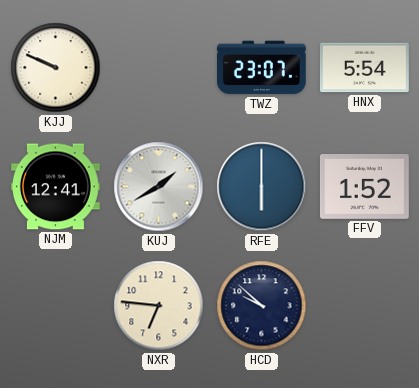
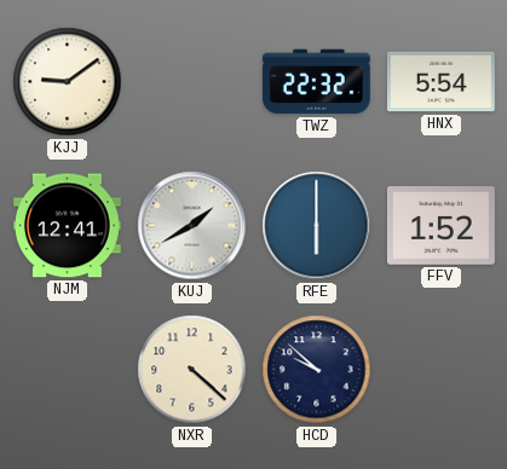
KJJ: 9:49 -> 9:09 (68, 82)
TWZ: 23:07 -> 22:32 (316, 82)
NXR: 6:46 -> 4:22 (192, 370)
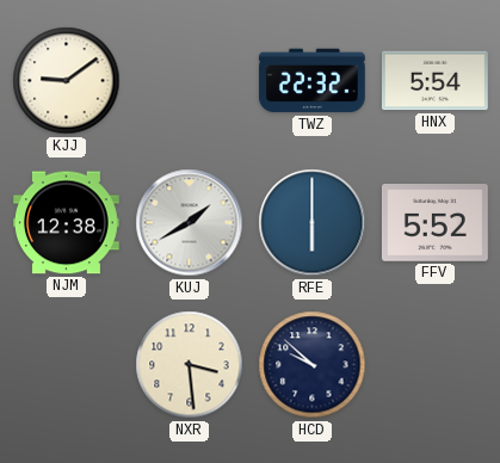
NJM: 12:41 -> 12:38 (67, 223)
FFV: 1:52 -> 5:52 (434, 223)
NXR: 4:22 -> 3:29 (190, 365)
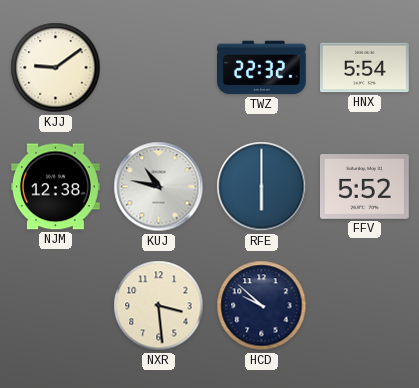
KUJ: 1:40 -> 10:47 (159, 187)
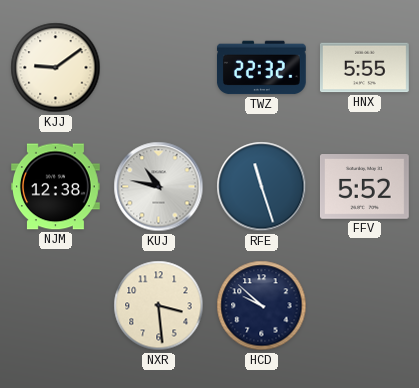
HNX: 5:54 -> 5:55 (364, 68)
RFE: 6:00 -> 11:27 (262, 187)
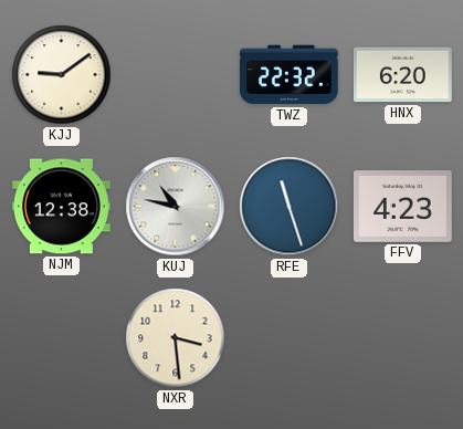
HNX: 5:55 -> 6:20 (402, 75)
FFV: 5:52 -> 4:23 (402, 207)
HCD: 9:52 -> none (262, 306)
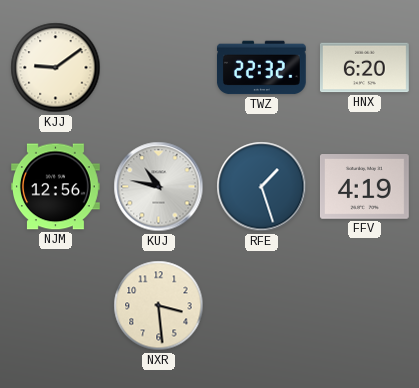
NJM: 12:38 -> 12:56 (56, 187)
RFE: 11:27 -> 1:27 (262, 187)
FFV: 4:23 -> 4:19 (364, 187)
